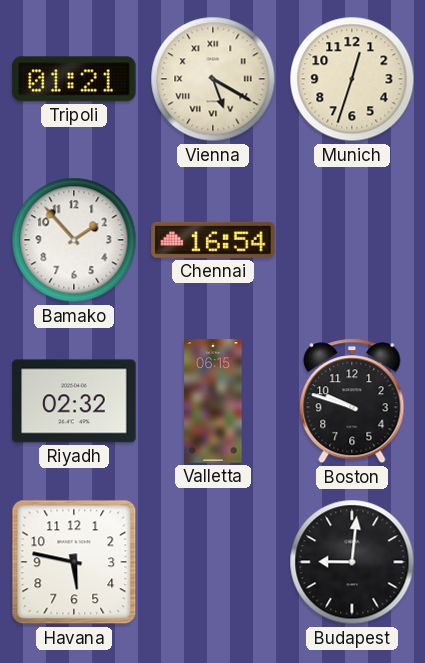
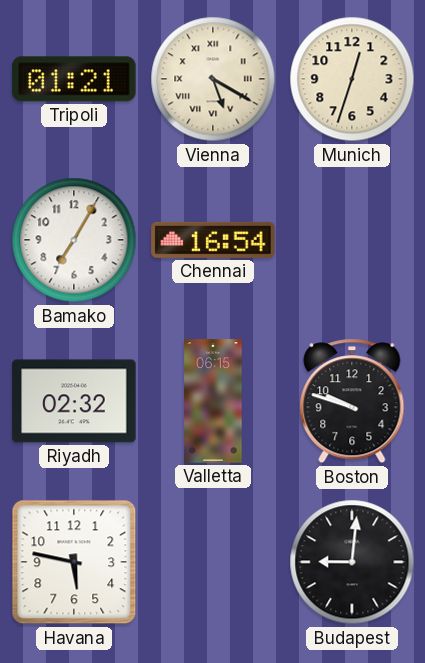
Bamako: 1:53 -> 7:05 (74, 240)
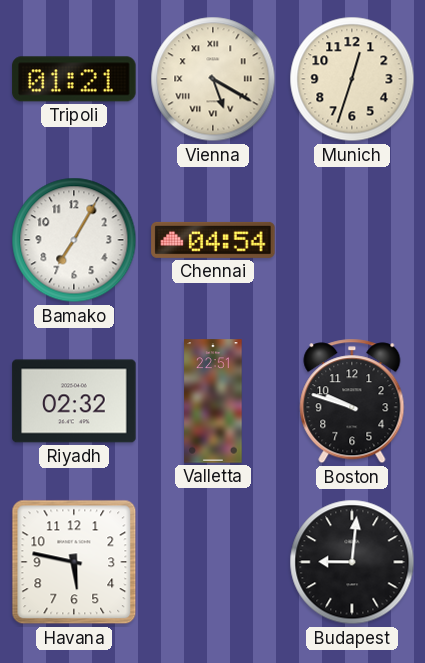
Chennai: 16:54 -> 04:54 (213, 240)
Valletta: 06:15 -> 22:51 (213, 401)
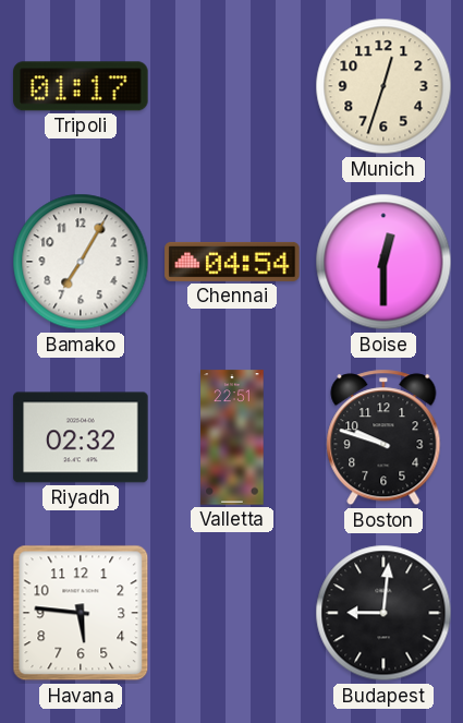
Tripoli: 01:21 -> 01:17 (81, 86)
Vienna: 5:20 -> none (213, 79)
Boise: none -> 12:30 (383, 262)
Havana: 5:47 -> 5:46 (81, 613)
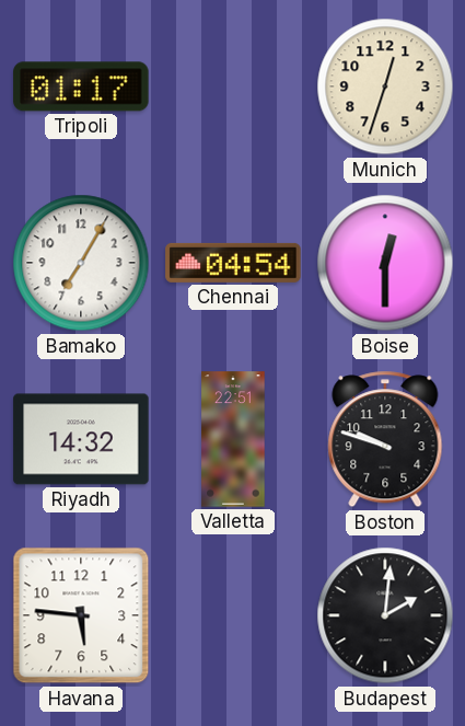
Riyadh: 02:32 -> 14:32 (81, 439)
Budapest: 9:01 -> 2:01 (385, 615)
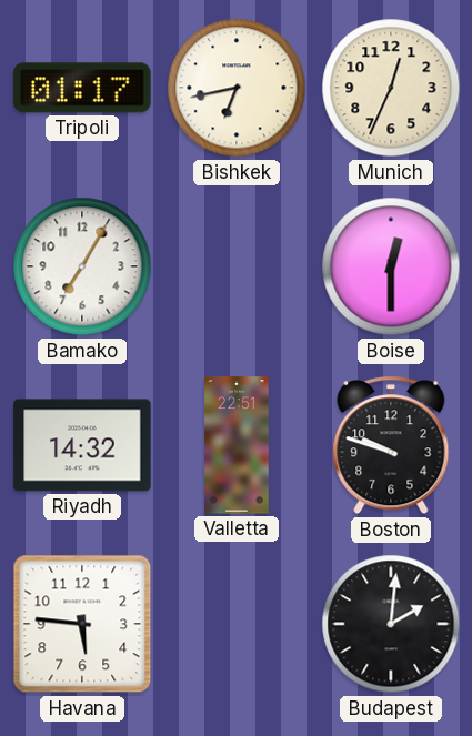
Bishkek: none -> 6:43 (237, 88)
Munich: 12:33 -> 12:34 (391, 88)
Chennai: 04:54 -> none (233, 263)
